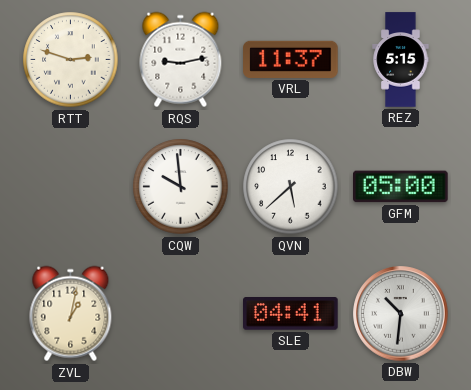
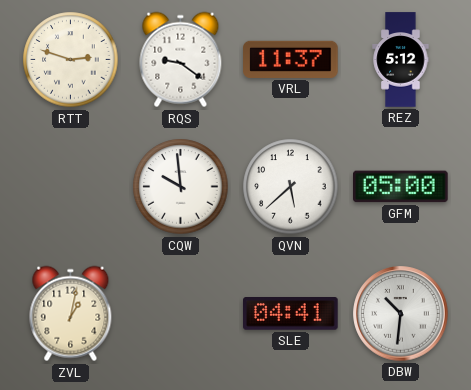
RQS: 9:13 -> 9:21 (181, 60)
REZ: 5:15 -> 5:12 (401, 60)
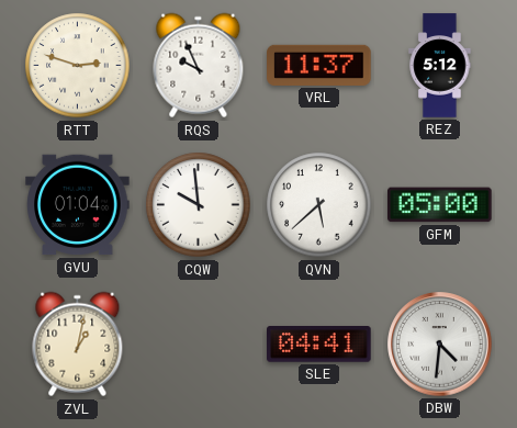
RQS: 9:21 -> 9:56 (199, 66)
GVU: none -> 01:04 (78, 205)
DBW: 10:31 -> 4:31 (440, 345)
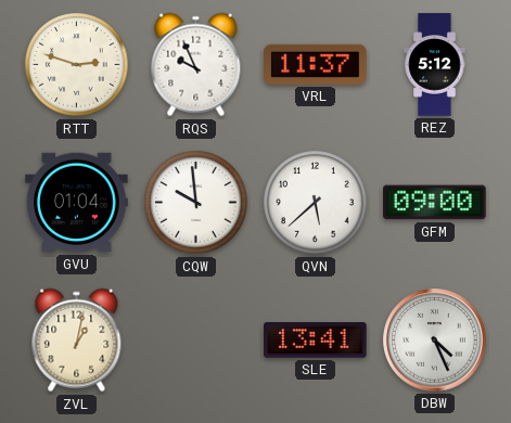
GFM: 05:00 -> 09:00 (435, 203)
SLE: 04:41 -> 13:41 (316, 341)
DBW: 4:31 -> 4:26 (435, 341)
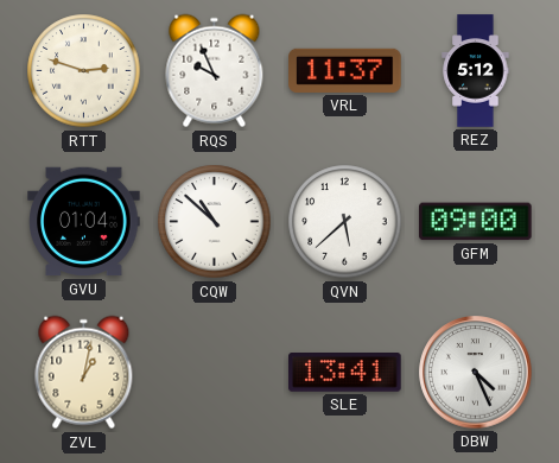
CQW: 9:59 -> 10:52 (215, 222)
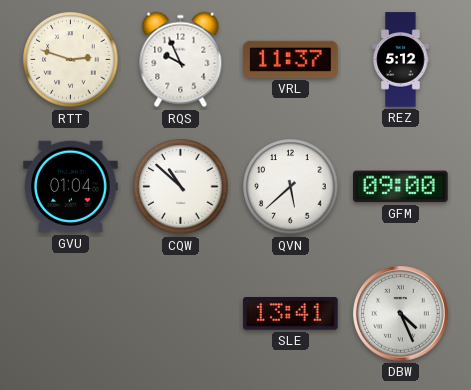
ZVL: 1:02 -> none (84, 373)
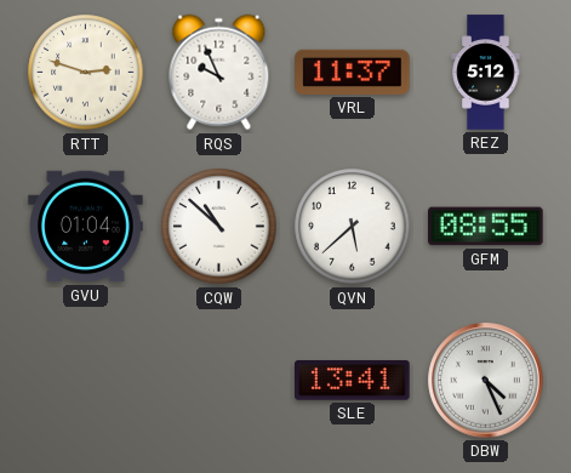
GFM: 09:00 -> 08:55 (486, 227)
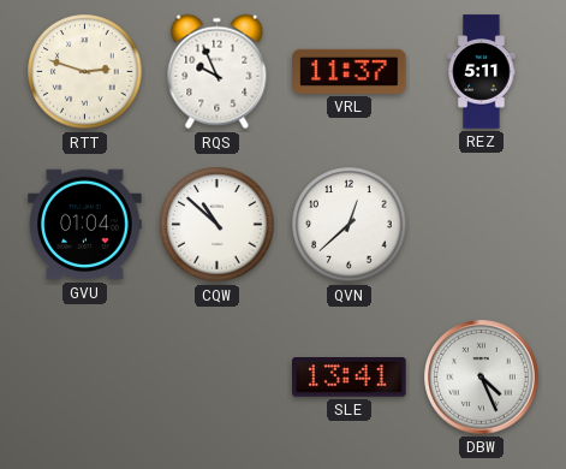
REZ: 5:12 -> 5:11 (482, 72)
QVN: 5:38 -> 12:38 (350, 225)
GFM: 08:55 -> none (486, 227)
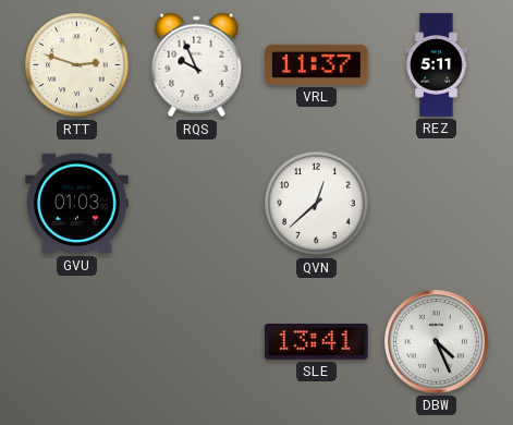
GVU: 01:04 -> 01:03 (77, 204)
CQW: 10:52 -> none (218, 225)
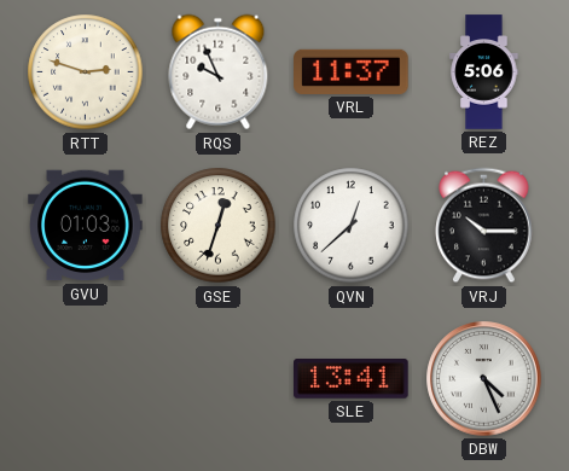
REZ: 5:11 -> 5:06 (484, 72)
GSE: none -> 12:33 (219, 226)
VRJ: none -> 10:15 (484, 226)
